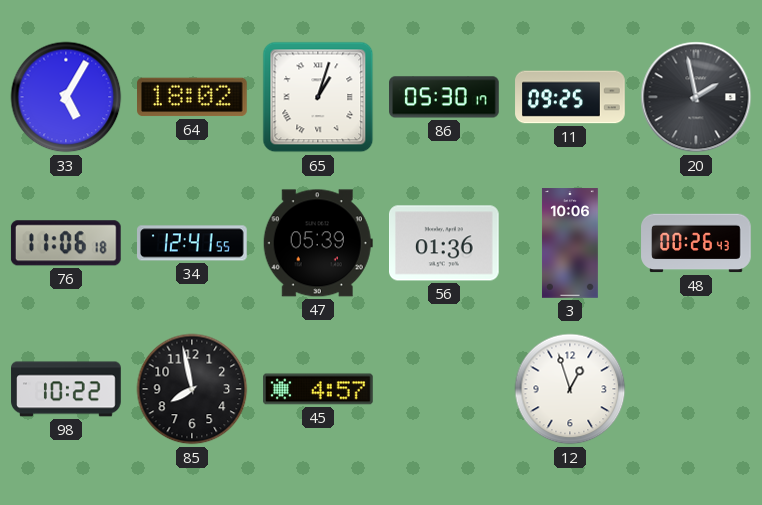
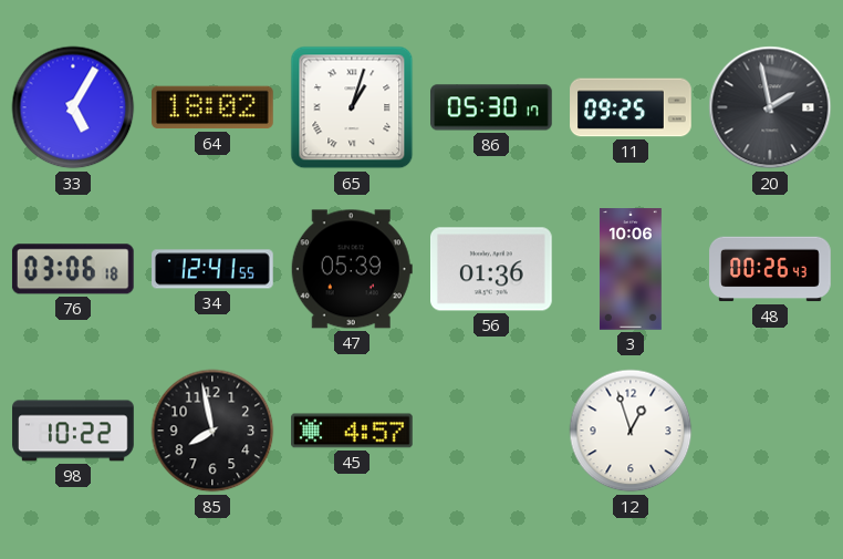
76: 11:06 -> 03:06 (73, 269)
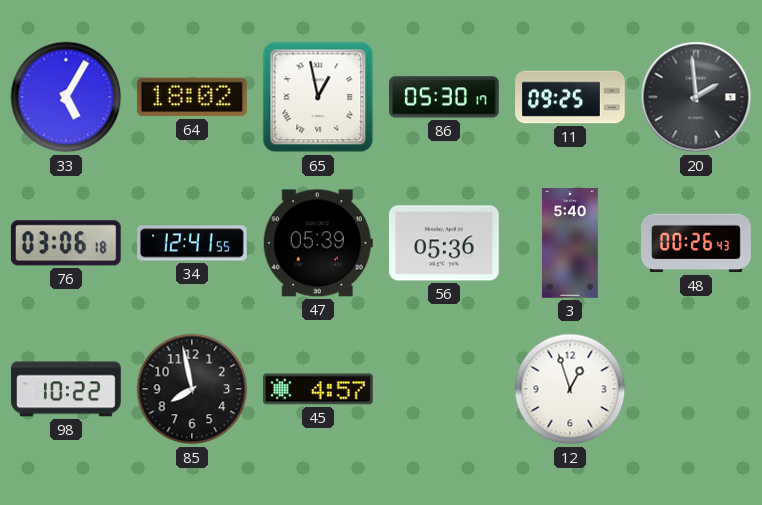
65: 1:03 -> 12:58 (318, 97)
20: 1:58 -> 1:59 (696, 97)
56: 01:36 -> 05:36 (445, 243)
3: 10:06 -> 5:40 (570, 243)
